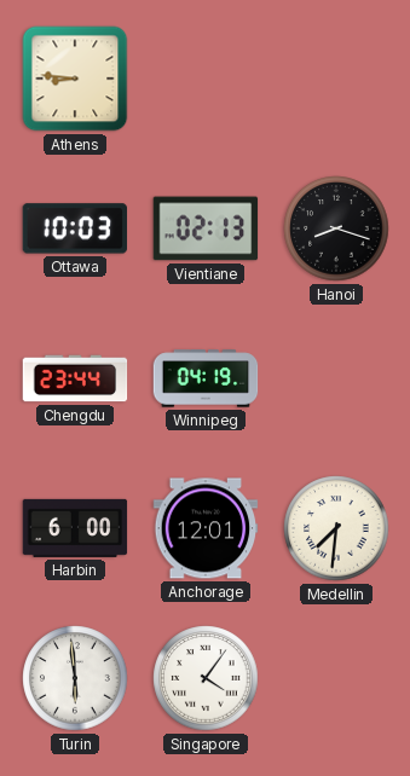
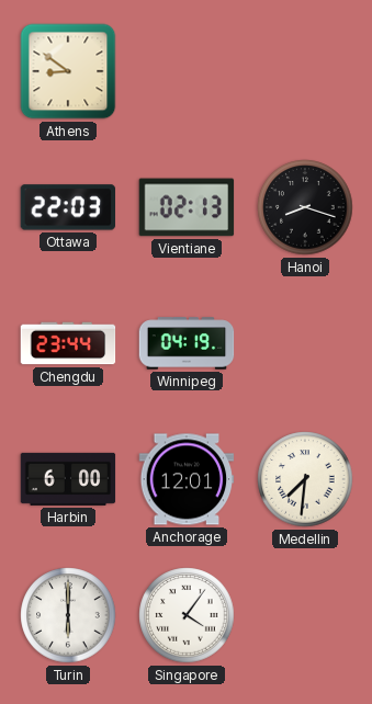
Athens: 8:46 -> 8:51 (68, 71)
Ottawa: 10:03 -> 22:03 (68, 207)
Turin: 5:59 -> 6:00 (68, 615)
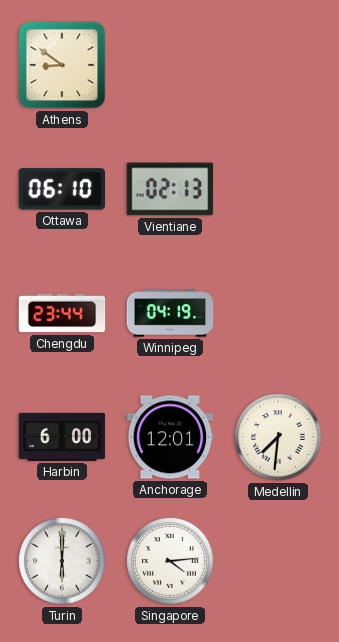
Ottawa: 22:03 -> 06:10 (62, 189)
Hanoi: 8:18 -> none (305, 207)
Singapore: 4:06 -> 4:14 (170, 561)
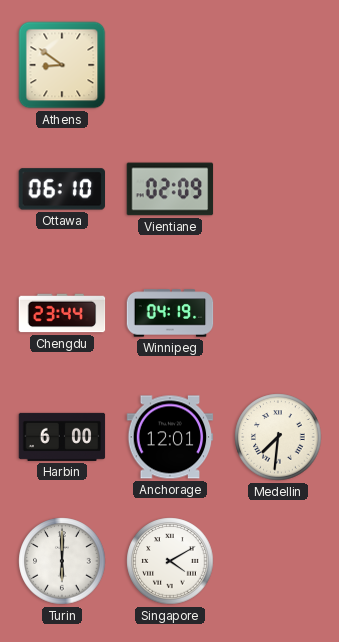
Vientiane: 02:13 -> 02:09 (170, 189)
Singapore: 4:14 -> 4:10 (170, 561)
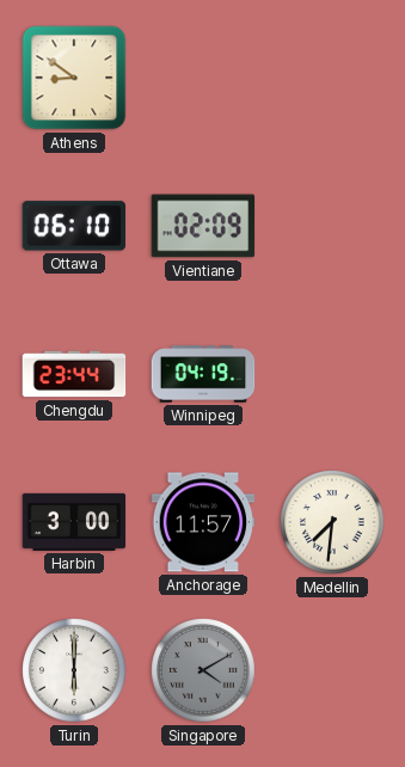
Harbin: 6:00 -> 3:00 (74, 522)
Anchorage: 12:01 -> 11:57 (203, 522)
Singapore dial: white -> grey (203, 670)
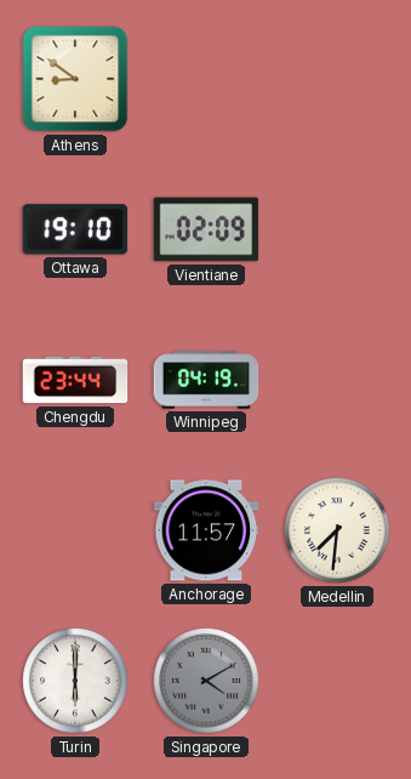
Ottawa: 06:10 -> 19:10 (75, 229)
Harbin: 3:00 -> none (74, 522)
